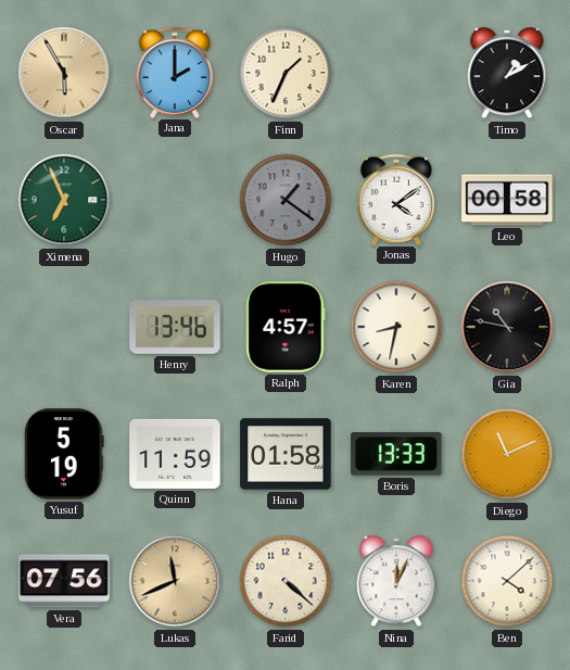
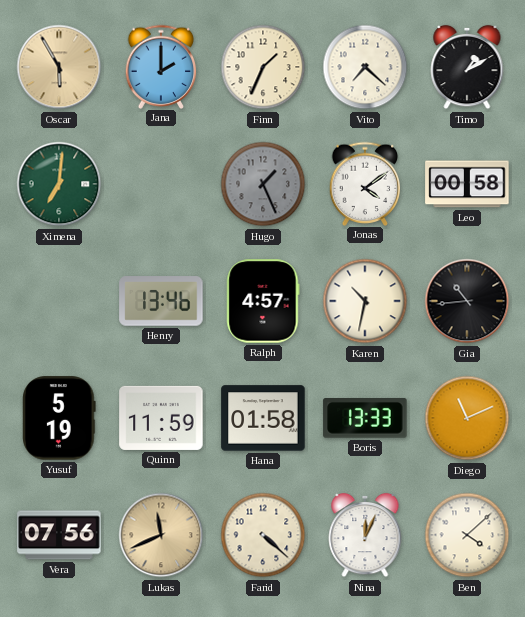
Vito: none -> 7:22 (365, 67)
Ximena: 6:56 -> 7:01 (59, 184)
Hugo: 1:21 -> 1:26 (263, 184)
Karen: 8:32 -> 10:32 (365, 301)
Gia: 10:47 -> 10:44 (467, 301)
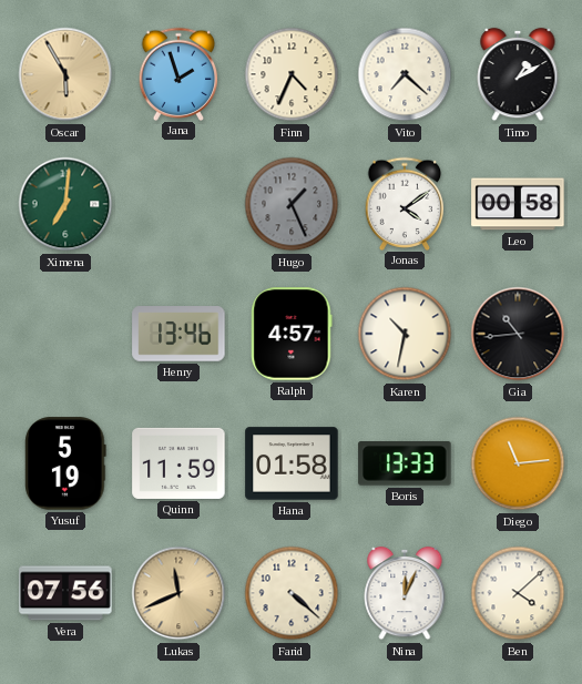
Jana: 2:00 -> 1:57 (178, 73)
Finn: 1:34 -> 4:34 (292, 74)
Diego: 11:11 -> 11:14 (518, 463)
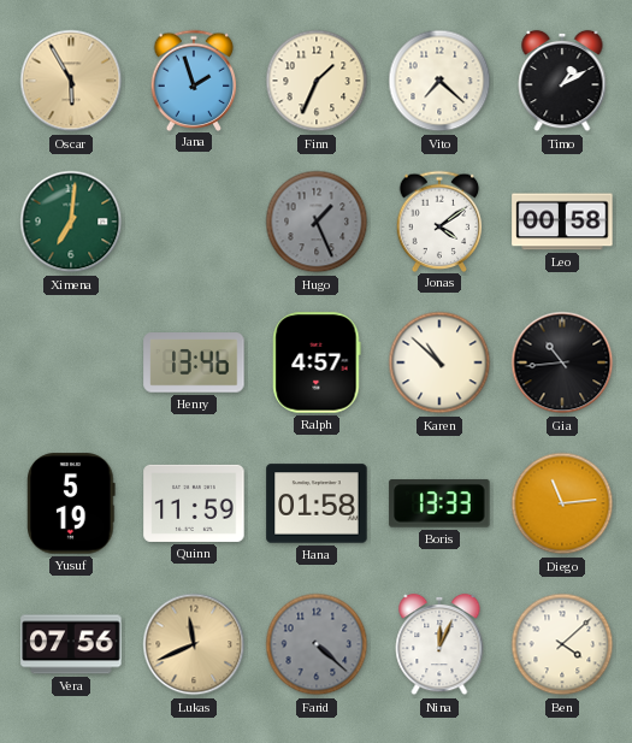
Finn: 4:34 -> 1:34 (317, 81)
Karen: 10:32 -> 10:52 (439, 362)
Farid dial: cream -> grey (317, 644)
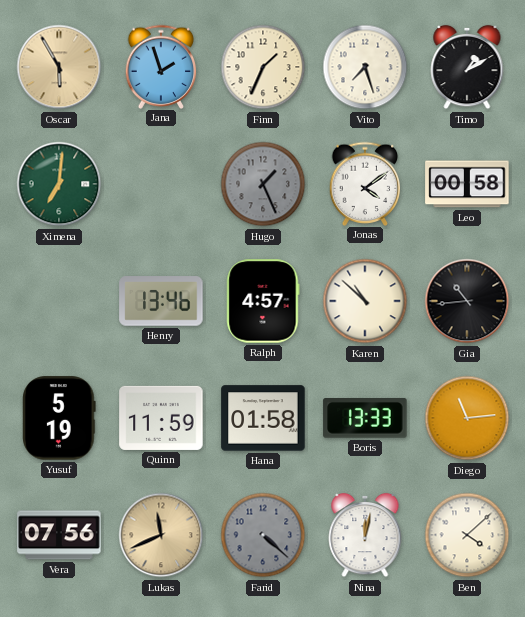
Vito: 7:22 -> 7:27 (365, 67)
Nina: 12:04 -> 12:02 (365, 535)
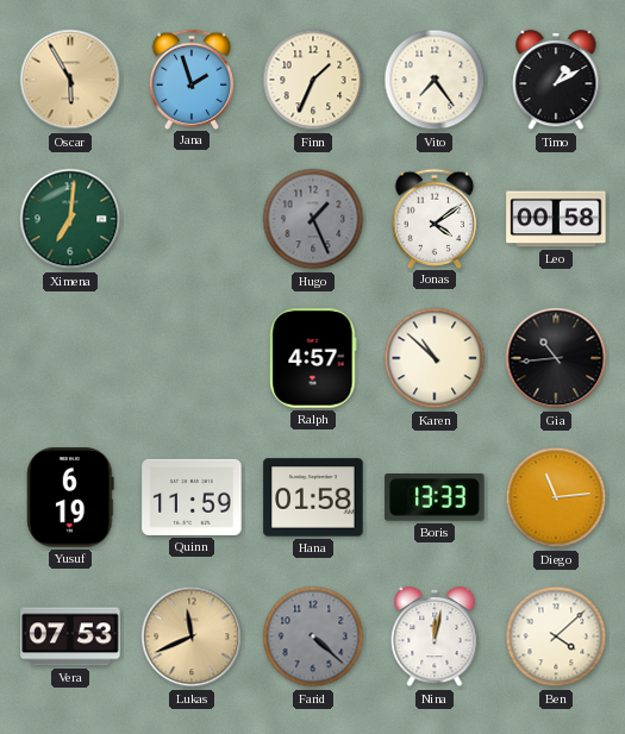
Vito: 7:27 -> 7:24 (435, 80)
Henry: 13:46 -> none (161, 301)
Yusuf: 5:19 -> 6:19 (70, 497)
Vera: 07:56 -> 07:53 (70, 636)
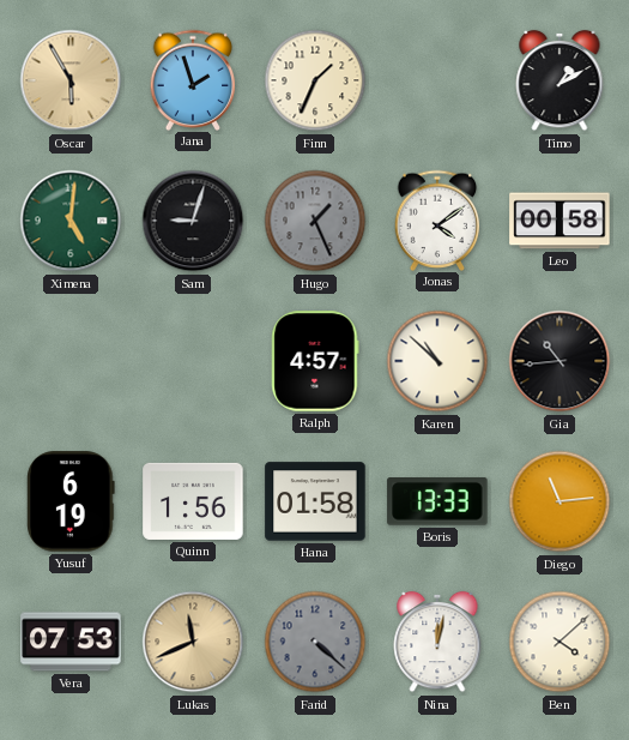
Vito: 7:24 -> none (435, 80)
Ximena: 7:01 -> 5:01 (71, 221)
Sam: none -> 9:03 (193, 221)
Quinn: 11:59 -> 1:56 (193, 501)
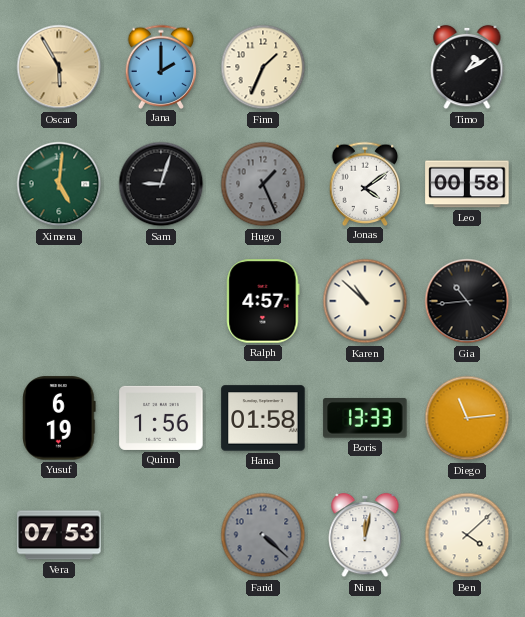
Jana: 1:57 -> 2:00 (161, 66)
Lukas: 11:41 -> none (193, 642)
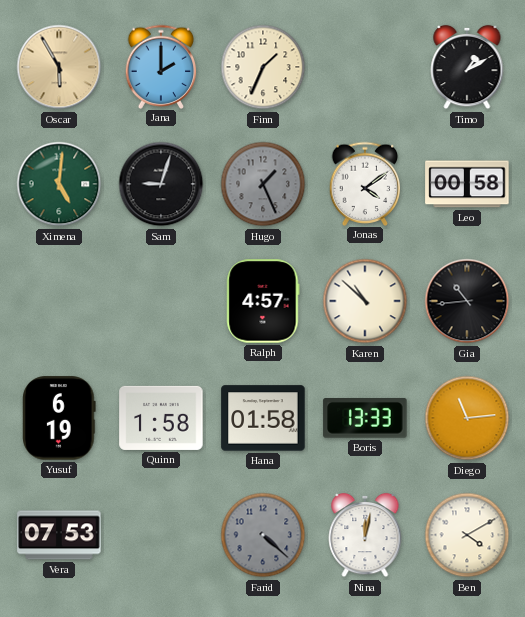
Quinn: 1:56 -> 1:58 (161, 418)
Ben: 4:08 -> 4:10 (467, 535)
